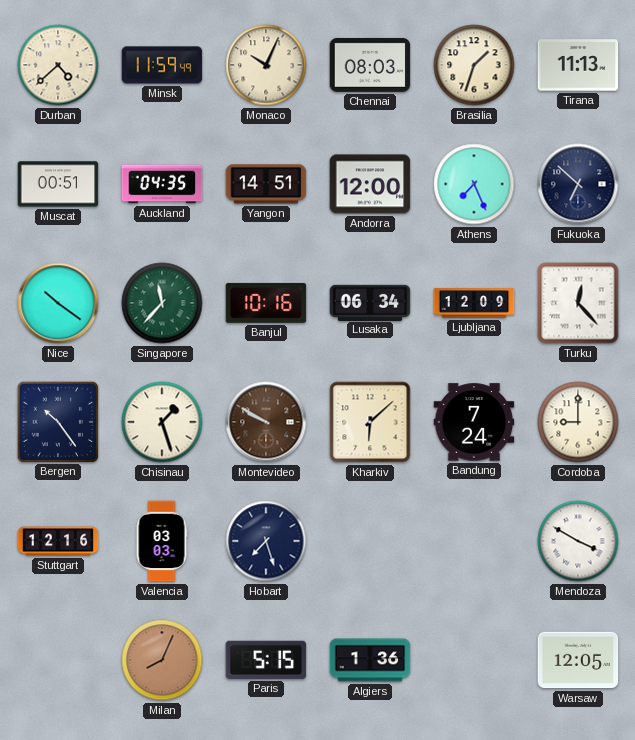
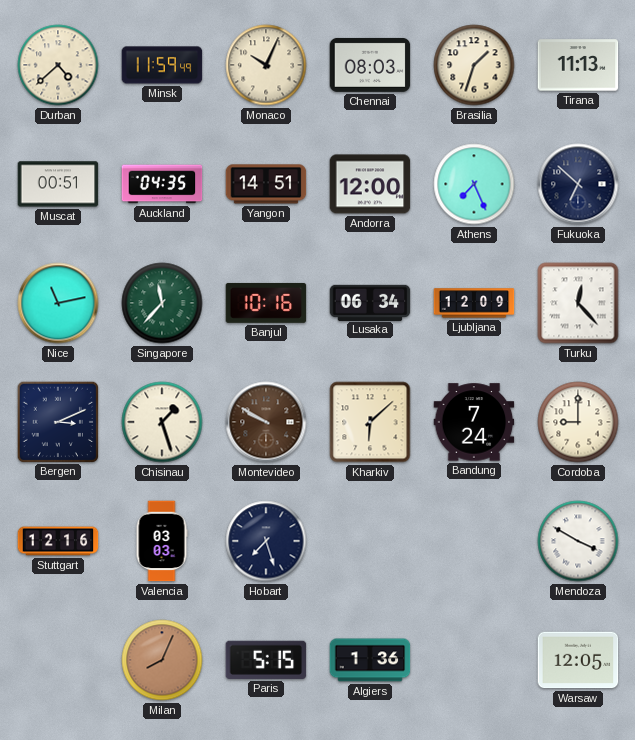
Nice: 10:21 -> 11:13 (58, 303)
Bergen: 10:24 -> 3:11 (57, 421)
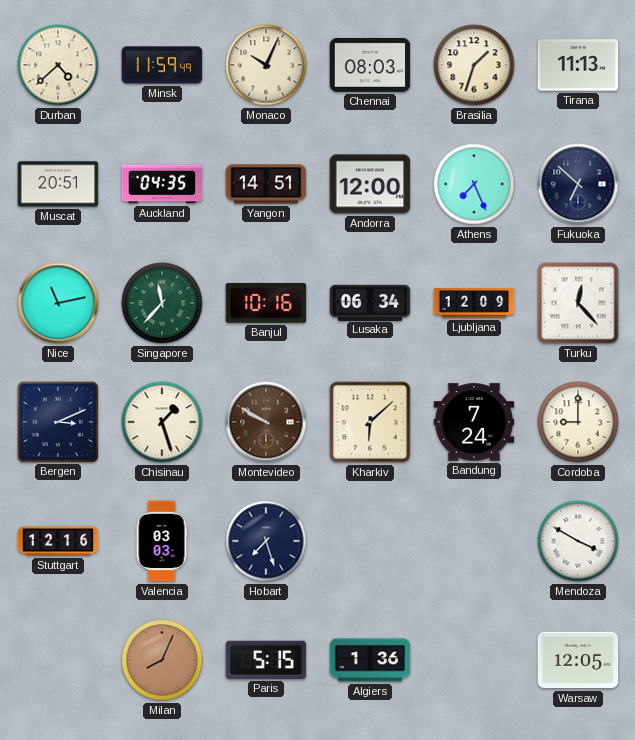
Muscat: 00:51 -> 20:51 (58, 184)
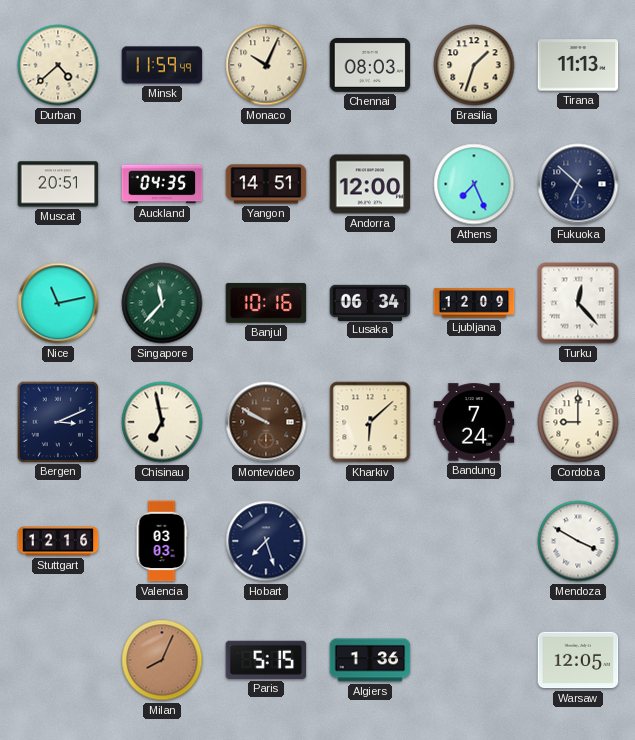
Chisinau: 1:27 -> 6:58 (162, 422)
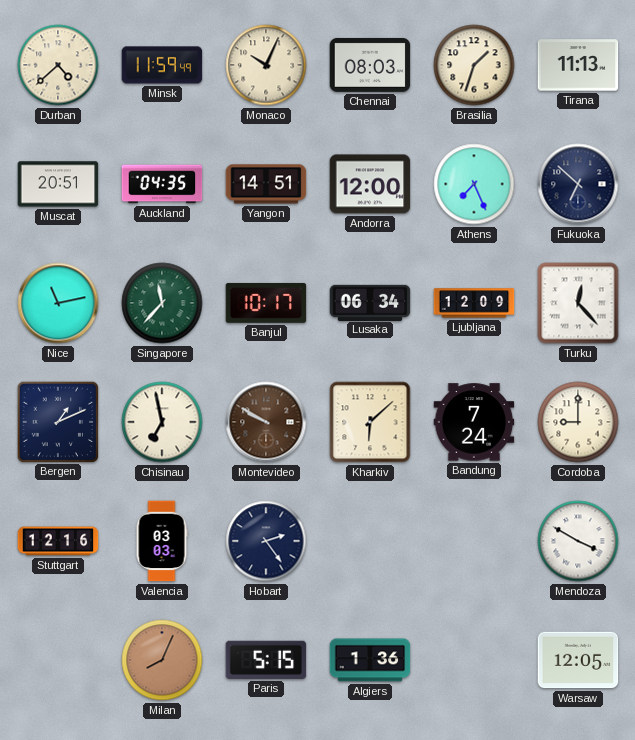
Banjul: 10:16 -> 10:17 (266, 303)
Bergen: 3:11 -> 1:11 (57, 421)
Hobart: 7:27 -> 2:24 (266, 541)
